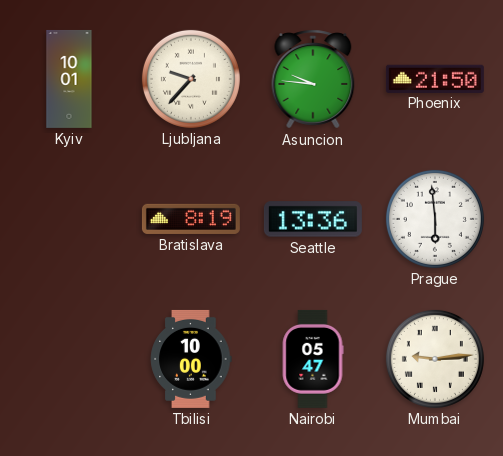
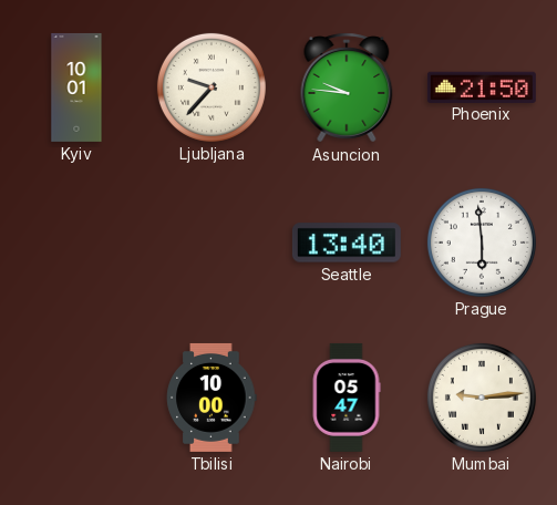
Bratislava: 8:19 -> none (191, 219)
Seattle: 13:36 -> 13:40 (347, 243)
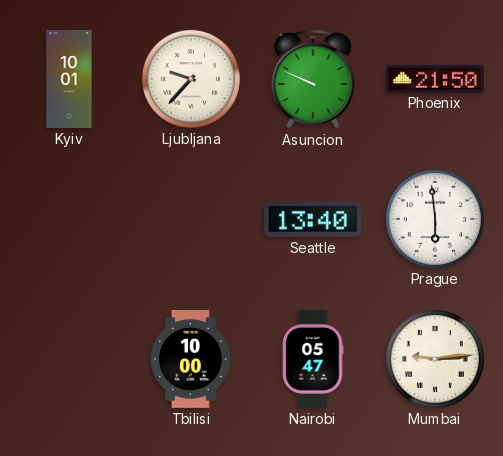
Asuncion: 9:46 -> 9:49 (313, 79)
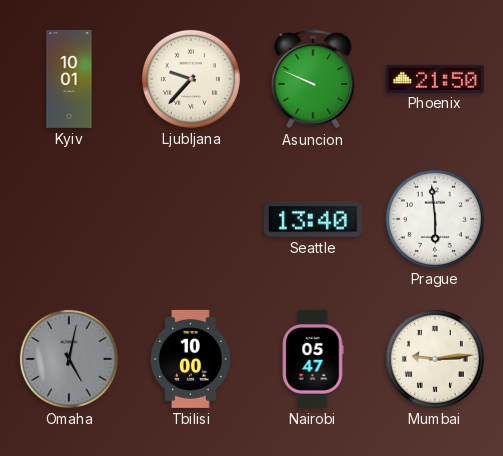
Omaha: none -> 5:02 (69, 359)
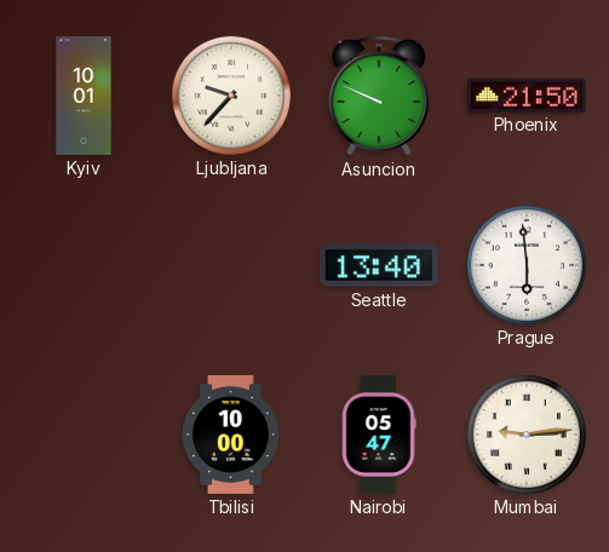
Omaha: 5:02 -> none (69, 359)
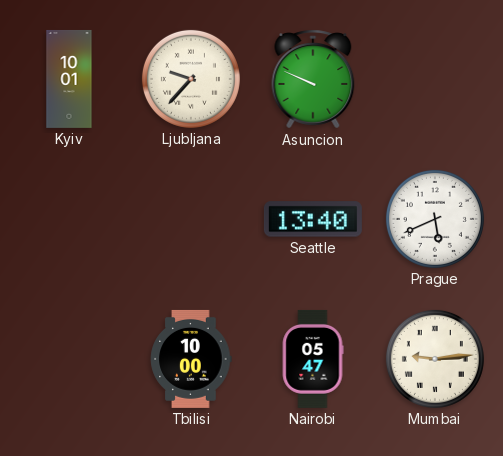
Phoenix: 21:50 -> none (527, 94)
Prague: 5:59 -> 5:41 (435, 219)
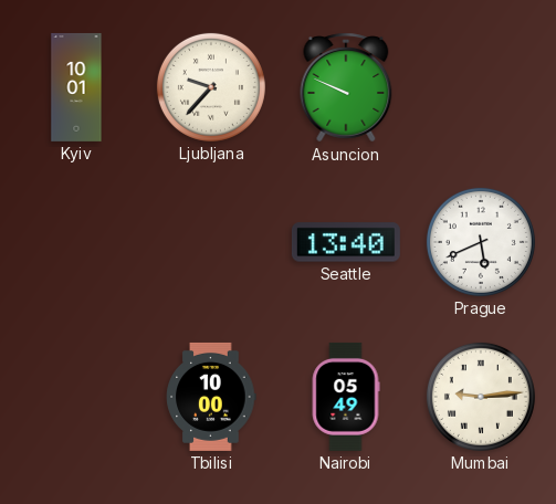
Nairobi: 05:47 -> 05:49 (346, 397)
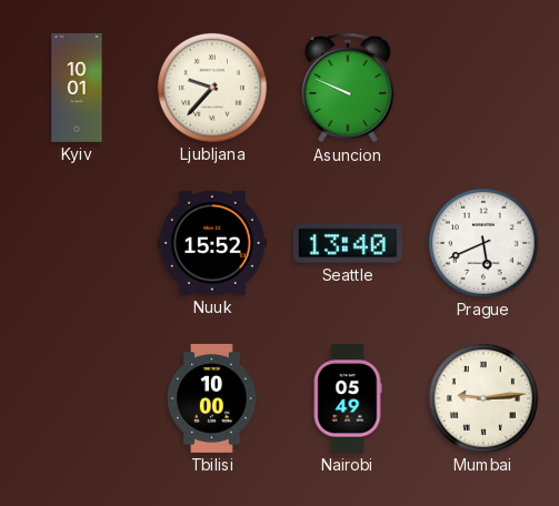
Nuuk: none -> 15:52 (212, 243)
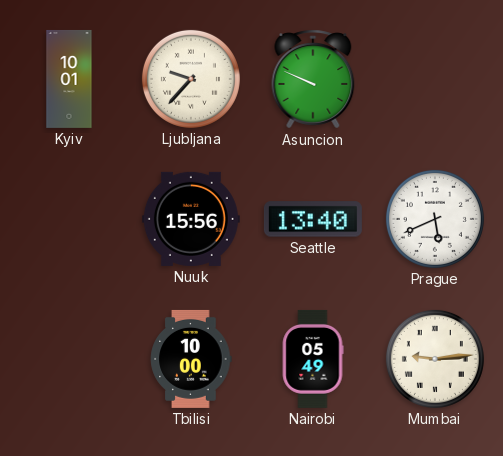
Nuuk: 15:52 -> 15:56 (191, 219)
